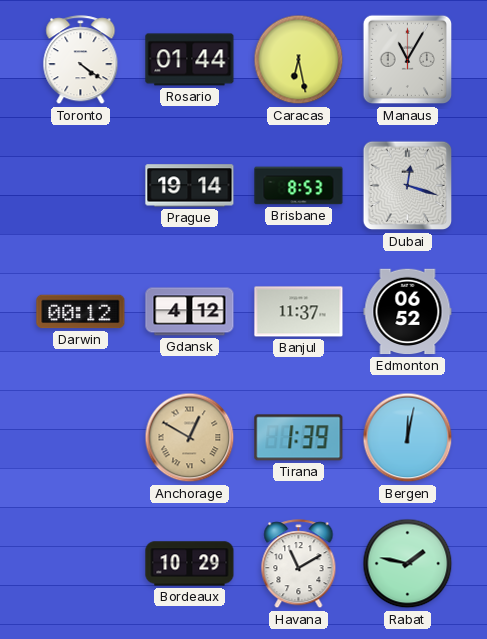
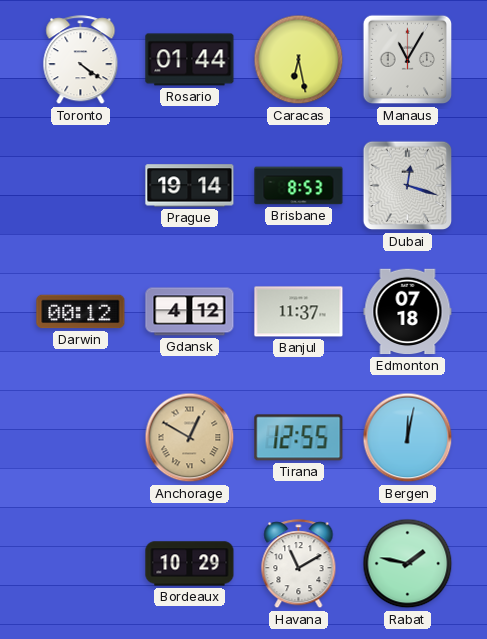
Edmonton: 06:52 -> 07:18 (408, 312)
Tirana: 1:39 -> 12:55 (299, 438)
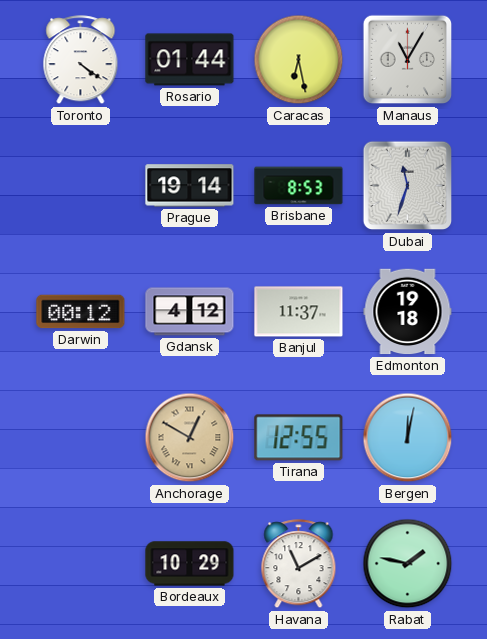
Dubai: 12:18 -> 11:33 (408, 186)
Edmonton: 07:18 -> 19:18 (408, 312)
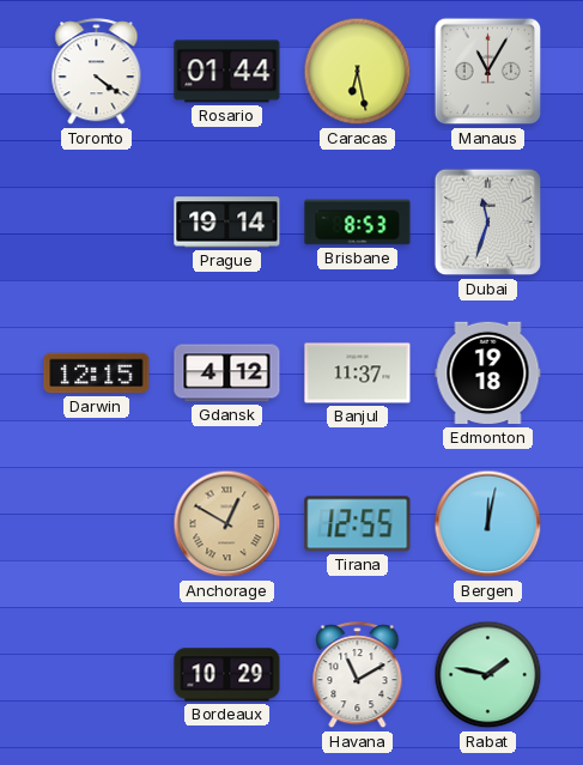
Darwin: 00:12 -> 12:15 (97, 374)
